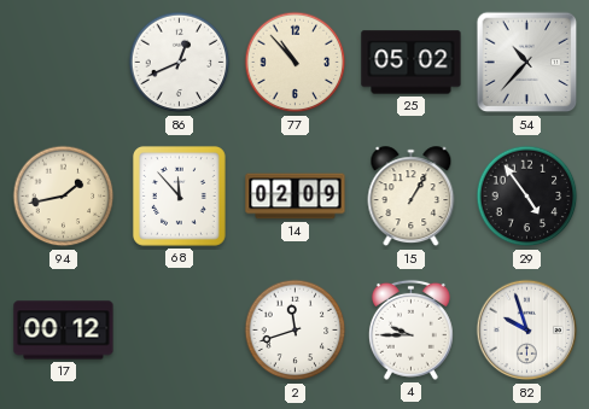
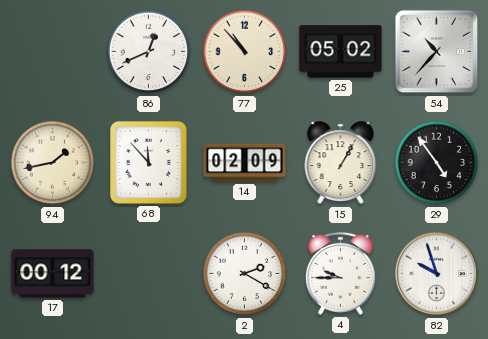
2: 11:42 -> 2:20 (245, 274)
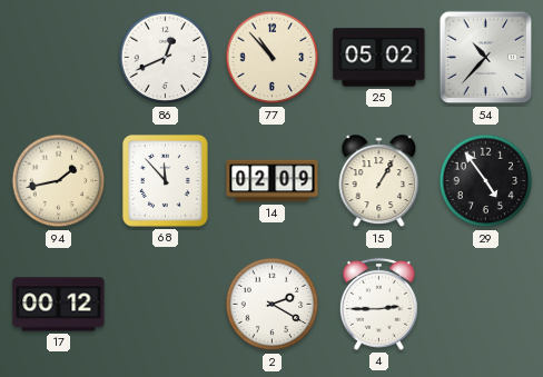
4: 9:45 -> 2:45 (378, 304)
82: 9:57 -> none (437, 274)
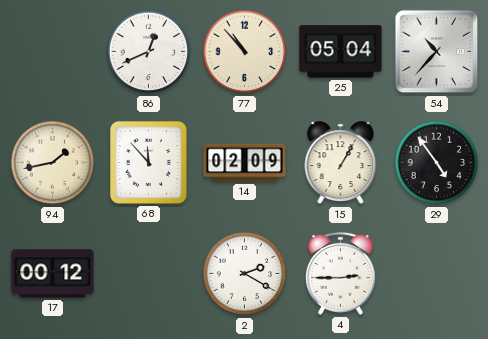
25: 05:02 -> 05:04 (341, 52)
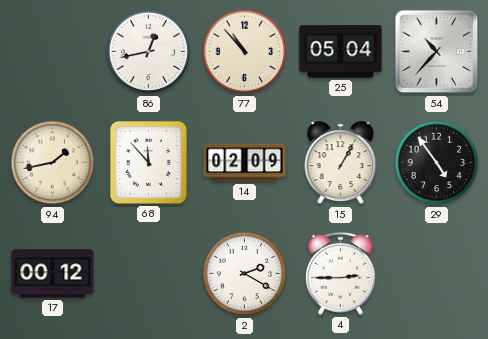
86: 12:41 -> 12:43 (149, 52)
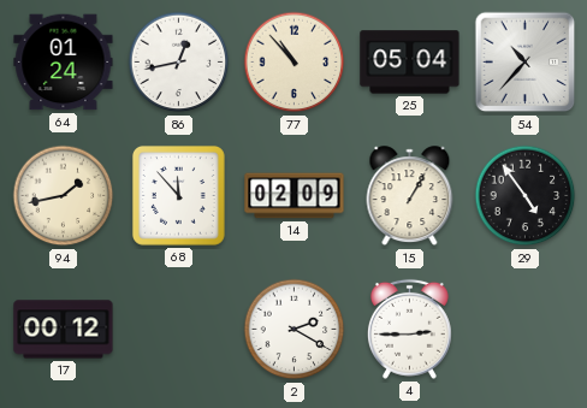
64: none -> 01:24 (64, 63)
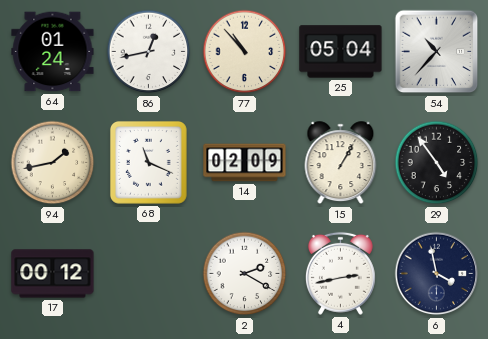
68: 11:53 -> 11:19 (148, 162)
4: 2:45 -> 2:43 (340, 273)
6: none -> 3:58 (437, 274)
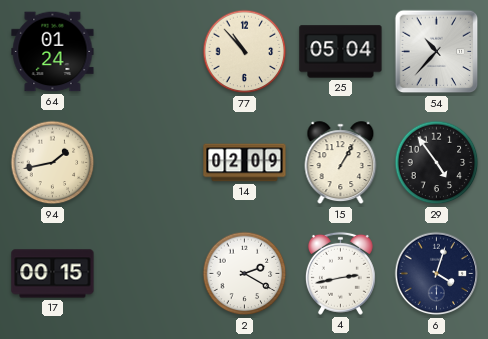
86: 12:43 -> none (149, 52)
68: 11:19 -> none (148, 162)
17: 00:12 -> 00:15 (53, 274)
6: 3:58 -> 4:03 (437, 274)
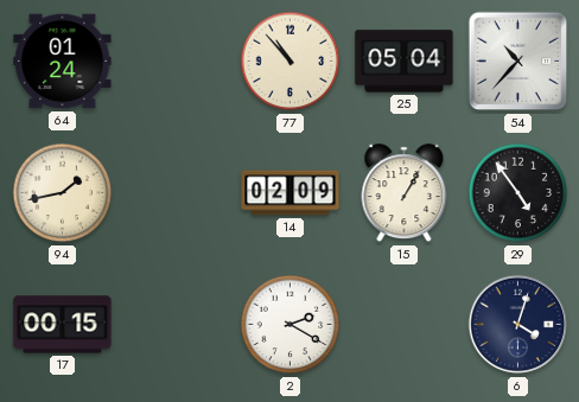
4: 2:43 -> none (340, 273)
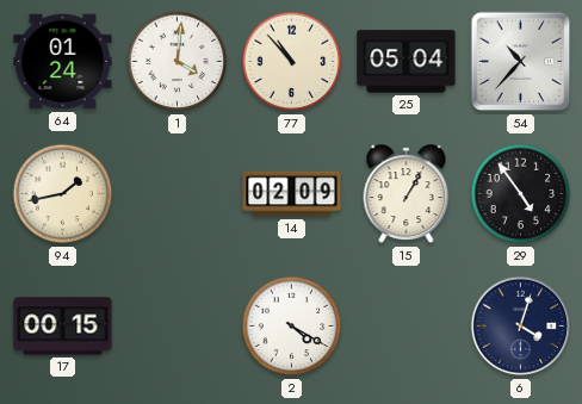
1: none -> 4:01 (178, 62)
2: 2:20 -> 4:20 (292, 327)
